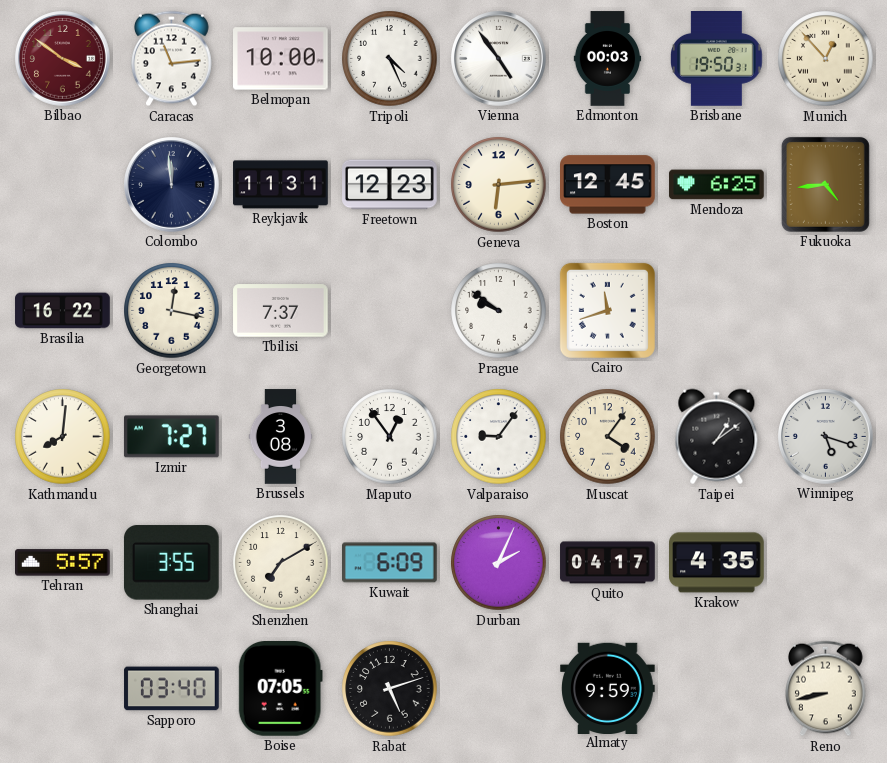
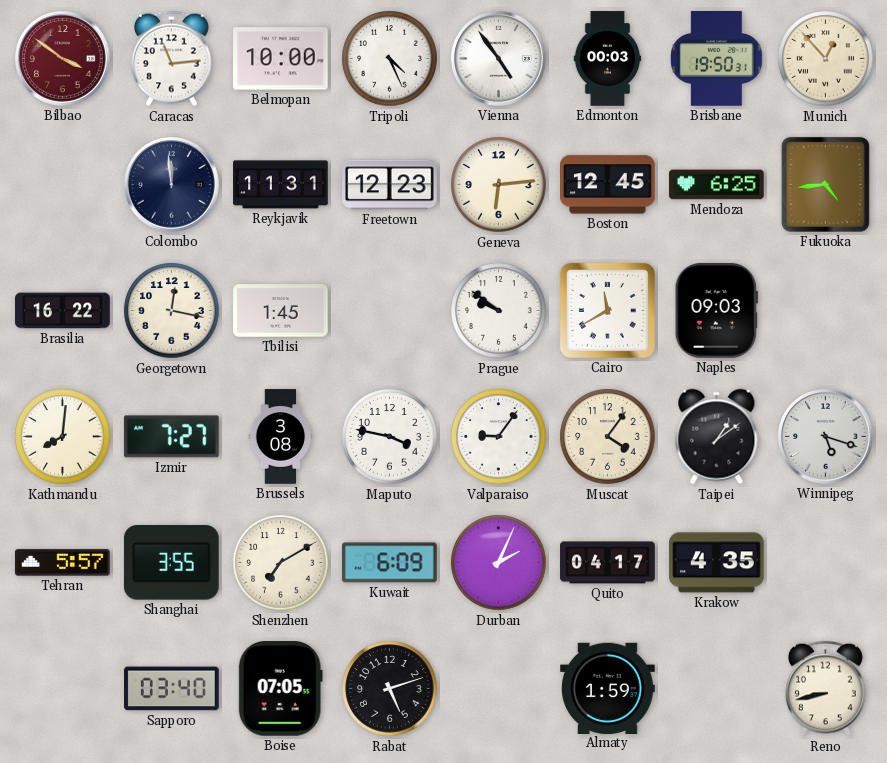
Tbilisi: 7:37 -> 1:45 (281, 311)
Cairo: 11:42 -> 11:40 (607, 310)
Naples: none -> 09:03 (716, 311)
Maputo: 12:54 -> 3:47 (390, 437)
Almaty: 9:59 -> 1:59 (608, 688)
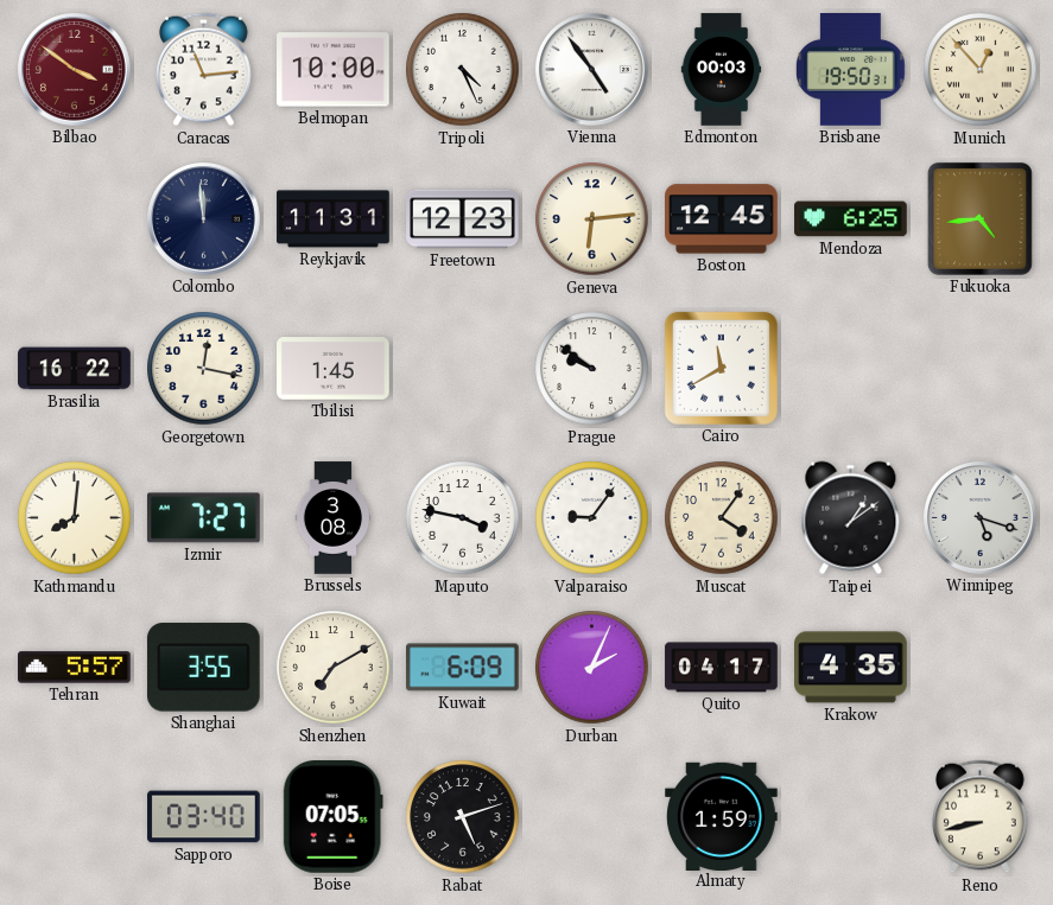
Naples: 09:03 -> none (716, 311)
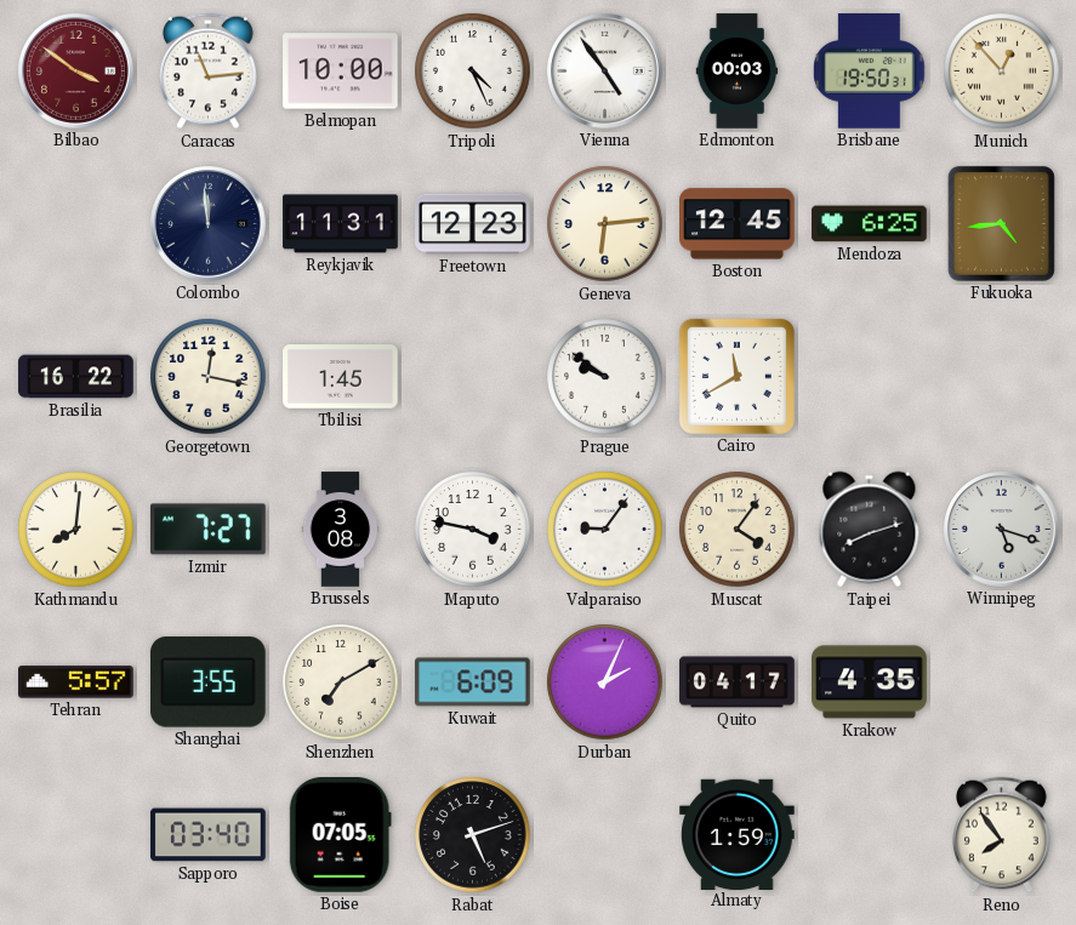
Taipei: 1:09 -> 8:12 (870, 530)
Reno: 8:43 -> 7:54 (1002, 835)
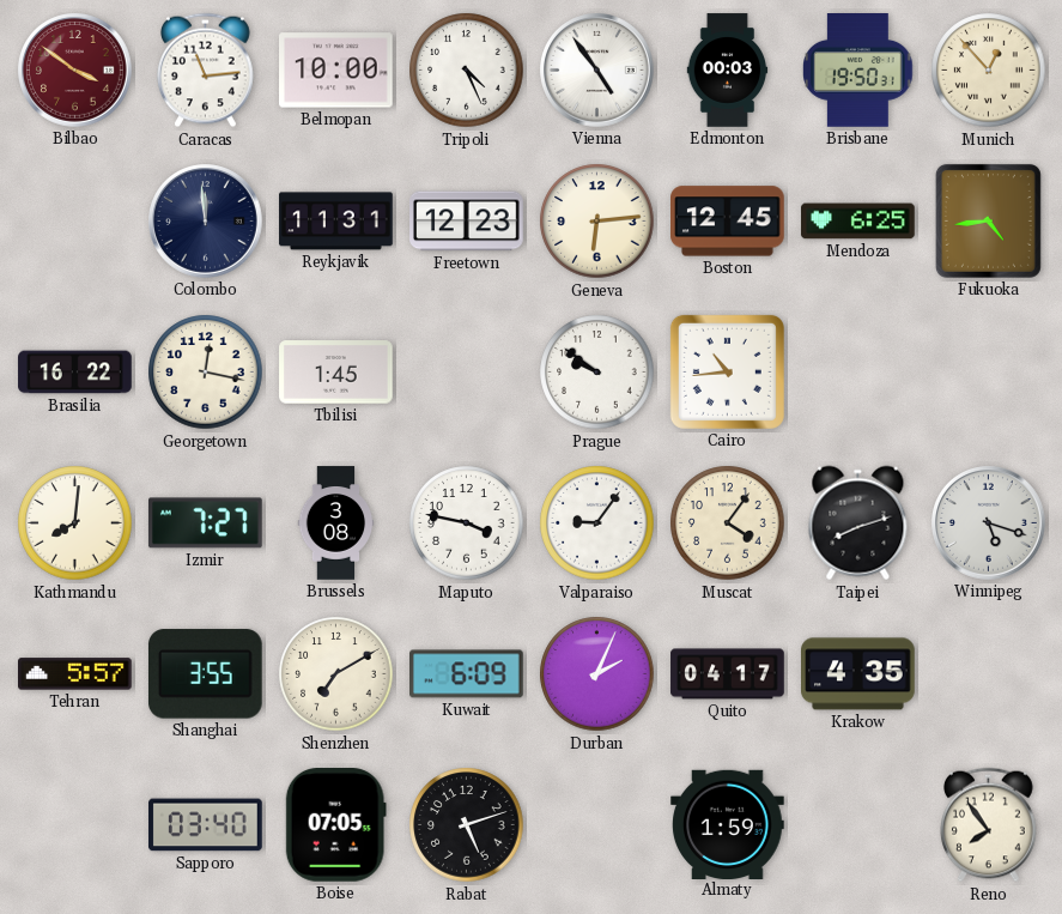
Cairo: 11:40 -> 10:44 (727, 371)
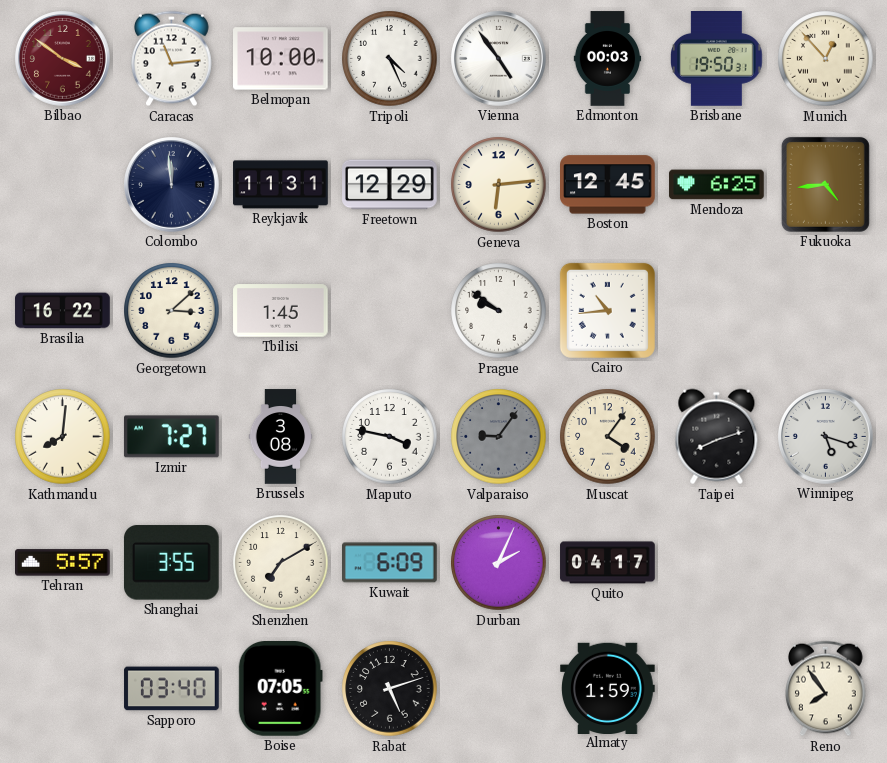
Freetown: 12:23 -> 12:29 (390, 185)
Georgetown: 12:17 -> 3:08 (172, 311)
Valparaiso dial: white -> grey (499, 437)
Krakow: 4:35 -> none (858, 674)
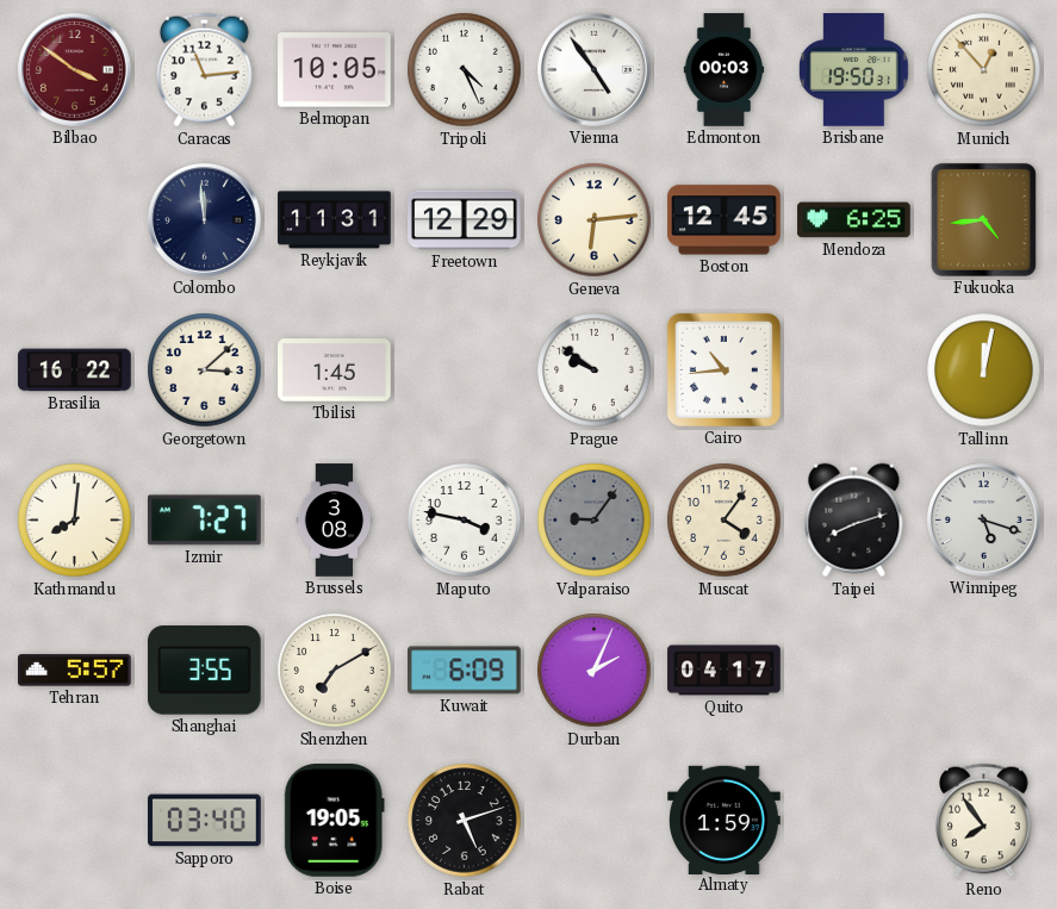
Belmopan: 10:00 -> 10:05 (335, 70)
Tallinn: none -> 12:02 (984, 371)
Boise: 07:05 -> 19:05 (334, 821)
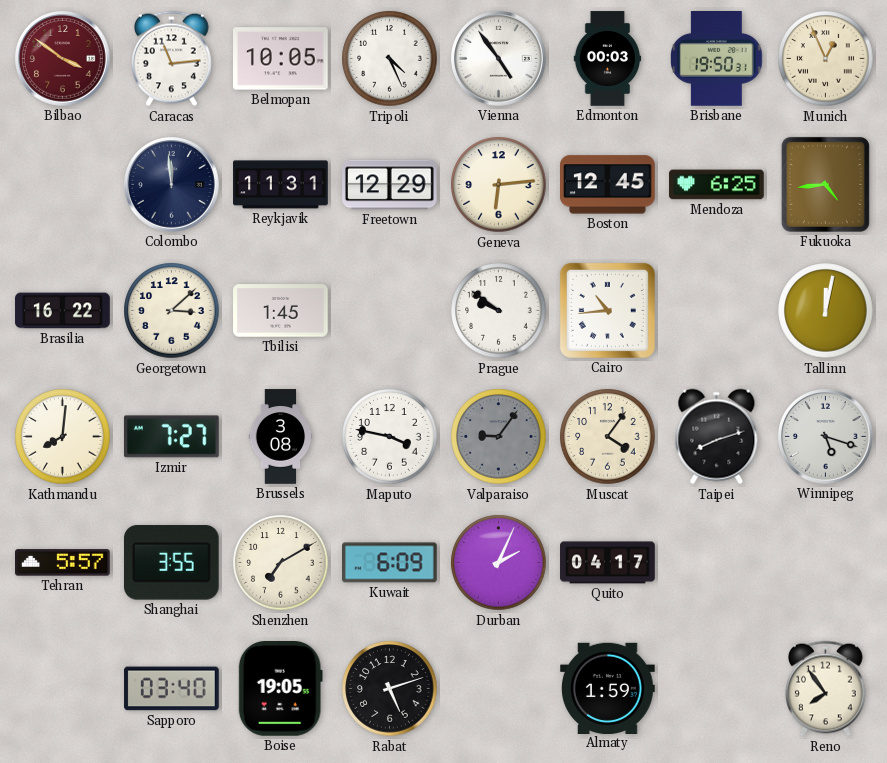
Munich: 12:53 -> 12:56 (826, 59)
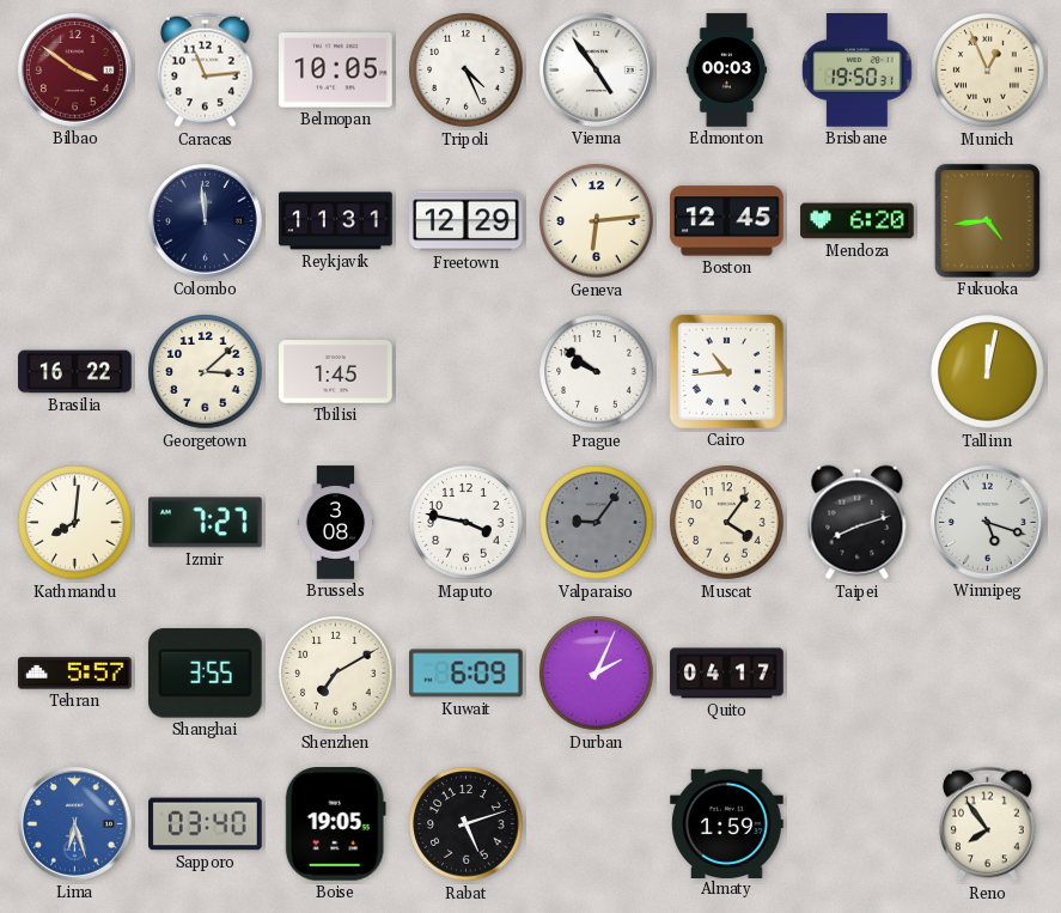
Mendoza: 6:25 -> 6:20 (858, 221)
Lima: none -> 6:27 (75, 824)
